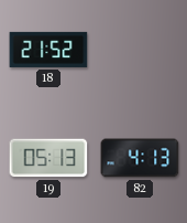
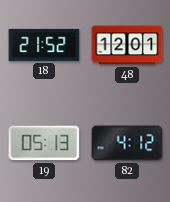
48: none -> 12:01 (127, 45)
82: 4:13 -> 4:12 (127, 143)
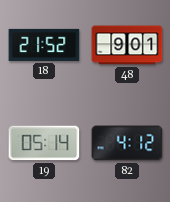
48: 12:01 -> 9:01 (127, 45)
19: 05:13 -> 05:14 (44, 143)
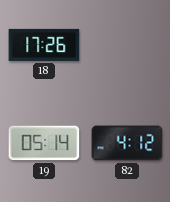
18: 21:52 -> 17:26 (44, 45)
48: 9:01 -> none (127, 45)
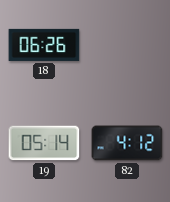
18: 17:26 -> 06:26 (44, 45)
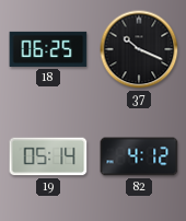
18: 06:26 -> 06:25 (48, 49)
37: none -> 10:19 (139, 49)
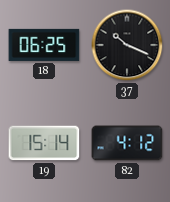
19: 05:14 -> 15:14 (44, 143)
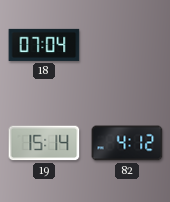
18: 06:25 -> 07:04 (44, 45)
37: 10:19 -> none (127, 45)
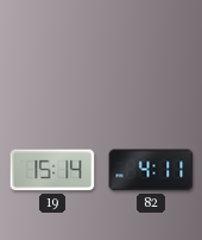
18: 07:04 -> none (44, 45)
82: 4:12 -> 4:11 (151, 170)
